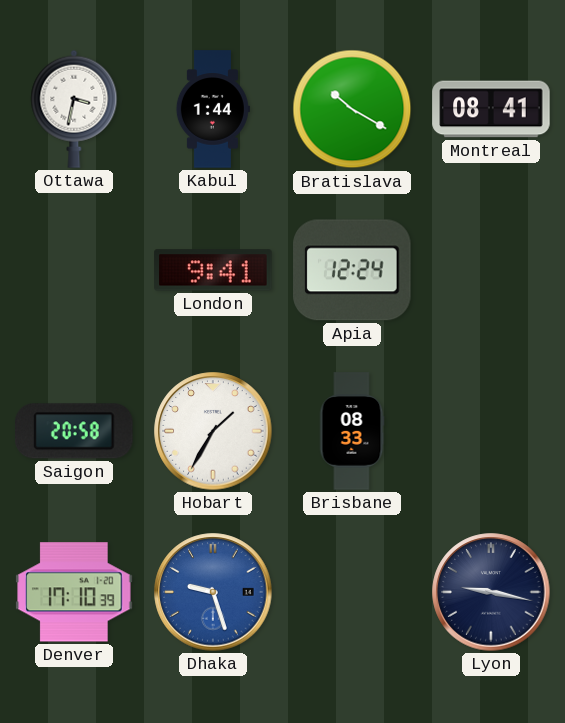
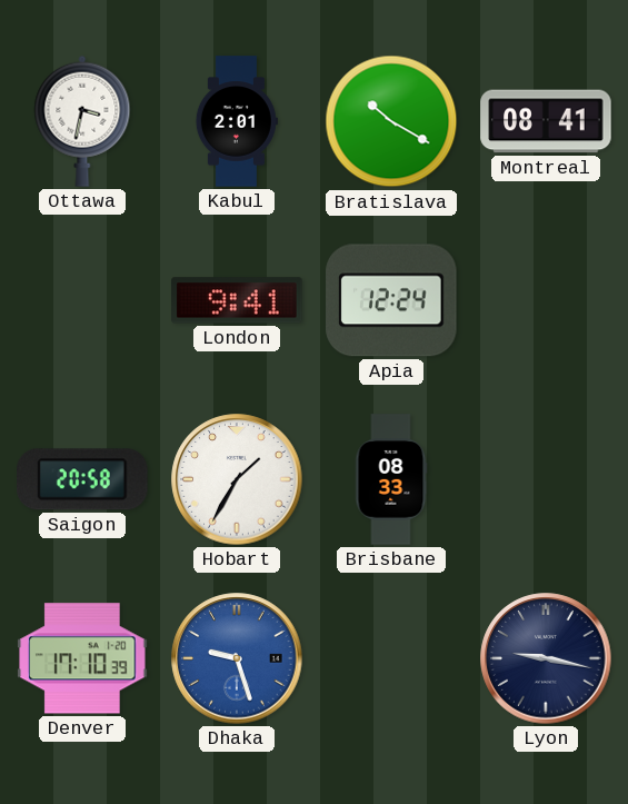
Kabul: 1:44 -> 2:01 (237, 121)
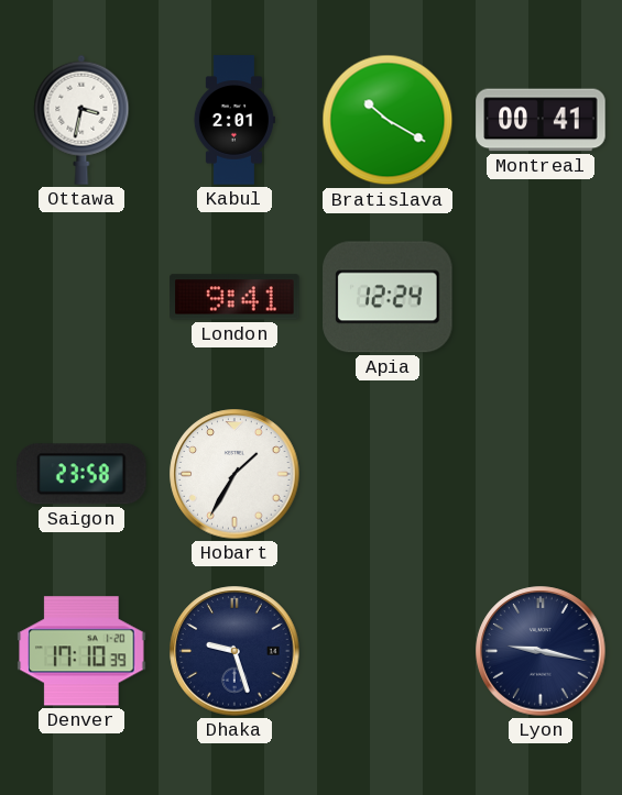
Montreal: 08:41 -> 00:41 (541, 120)
Saigon: 20:58 -> 23:58 (83, 474)
Brisbane: 08:33 -> none (391, 479)
Dhaka dial: blue -> navy (234, 651)
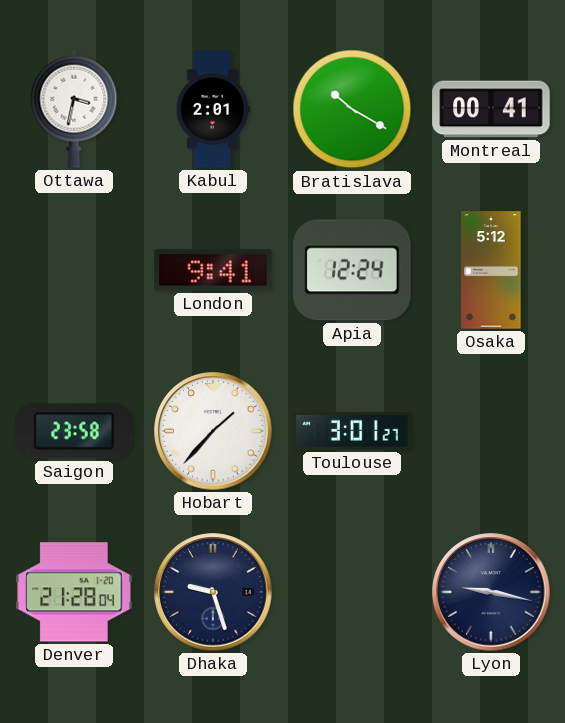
Osaka: none -> 5:12 (491, 270)
Hobart: 1:35 -> 1:37 (213, 431)
Toulouse: none -> 3:01 (352, 431)
Denver: 17:10 -> 21:28 (74, 592)
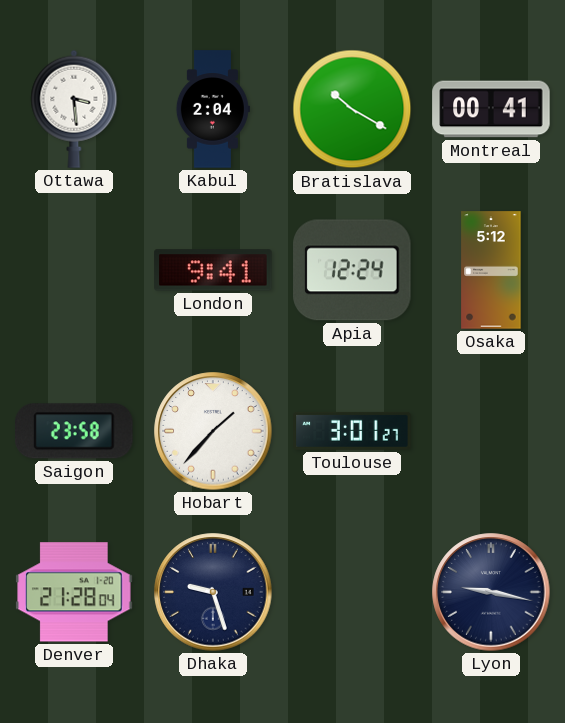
Ottawa: 3:32 -> 3:29 (74, 109)
Kabul: 2:01 -> 2:04 (213, 109)
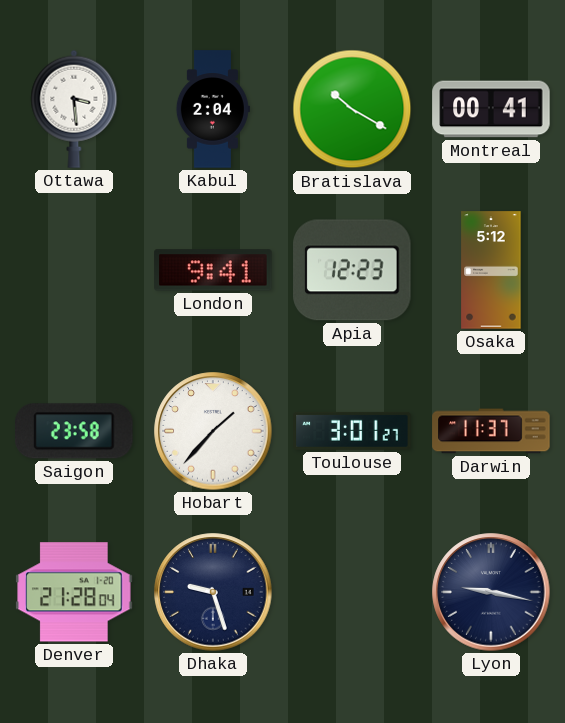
Apia: 12:24 -> 12:23 (352, 270)
Darwin: none -> 11:37 (491, 431)
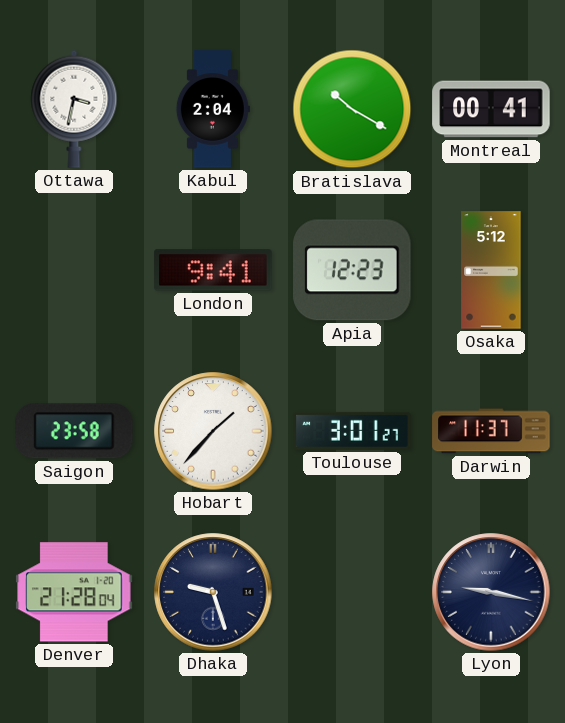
Ottawa: 3:29 -> 3:32 (74, 109)
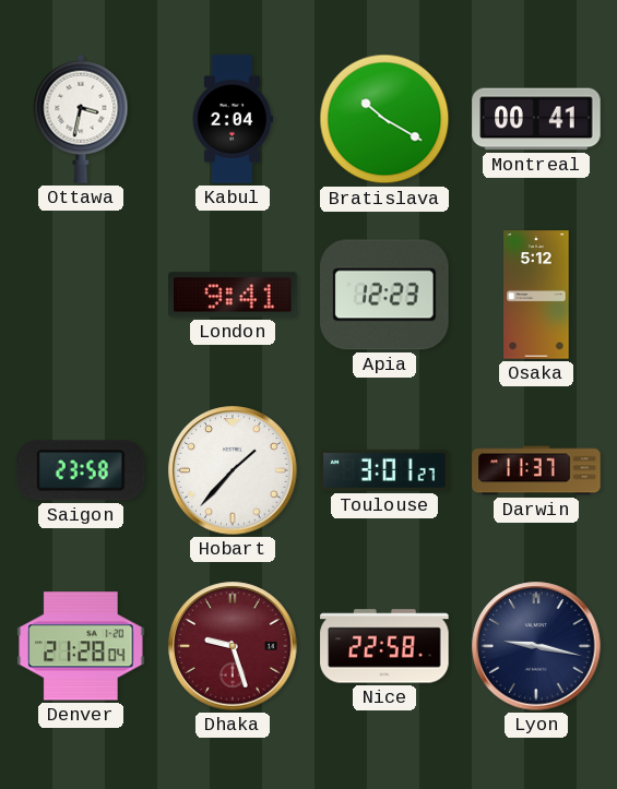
Dhaka dial: navy -> burgundy (233, 646)
Nice: none -> 22:58 (384, 646)
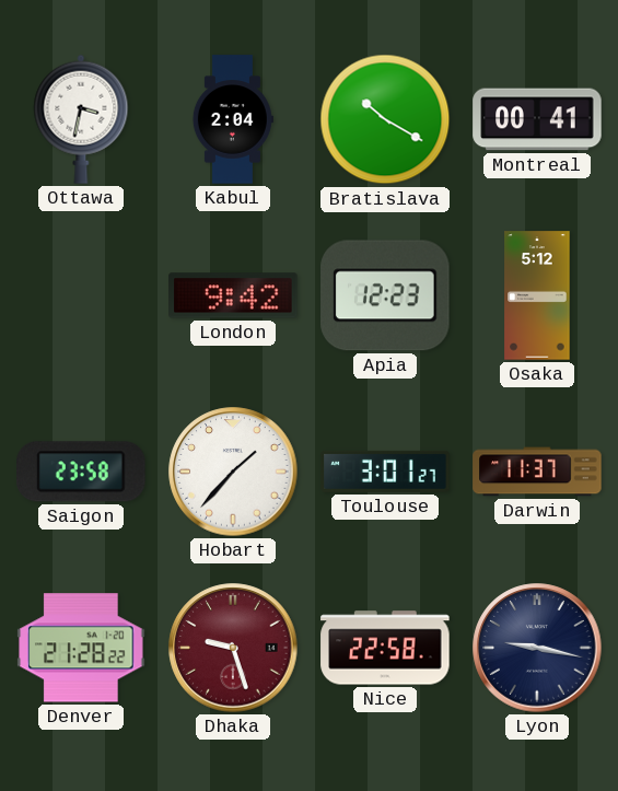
London: 9:41 -> 9:42 (233, 295)
Denver: 21:28:04 -> 21:28:22 (81, 648)
